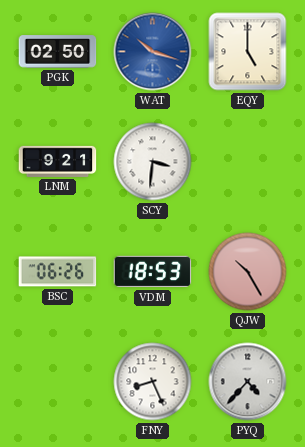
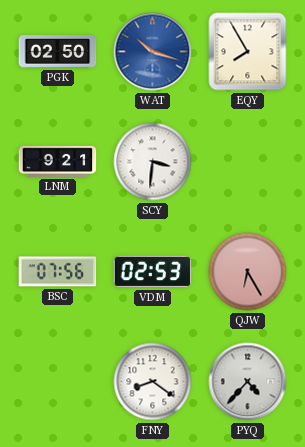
EQY: 5:00 -> 7:55 (248, 52)
BSC: 06:26 -> 07:56 (58, 272)
VDM: 18:53 -> 02:53 (153, 272)
QJW: 10:25 -> 6:25 (248, 272)
FNY: 8:26 -> 8:21 (153, 382)
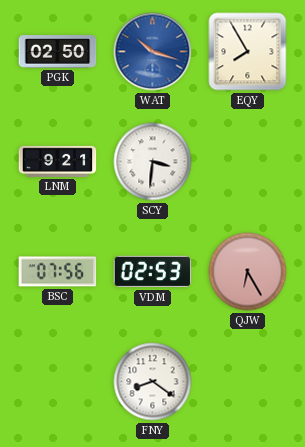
PYQ: 4:37 -> none (248, 382)
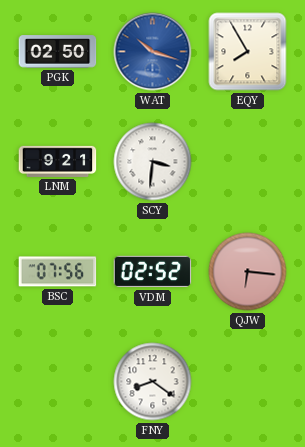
VDM: 02:53 -> 02:52 (153, 272)
QJW: 6:25 -> 6:16 (248, 272)
